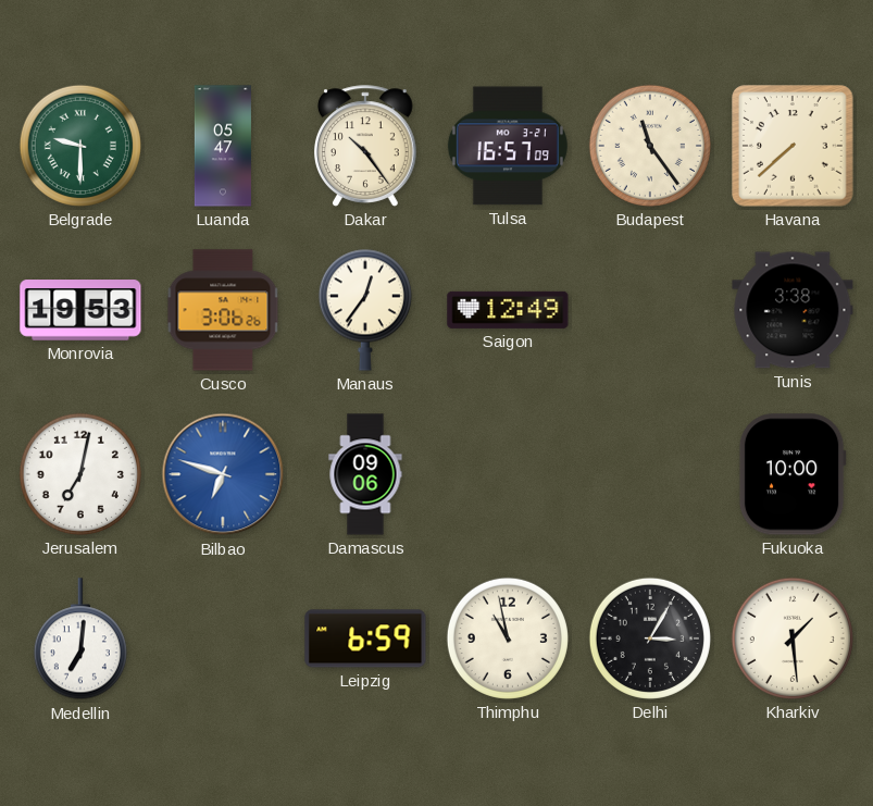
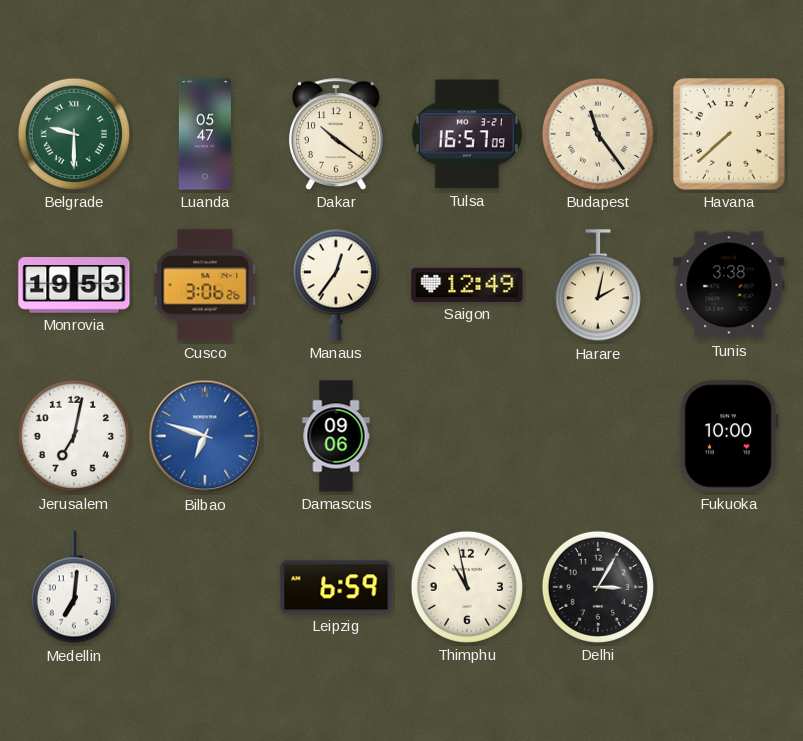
Dakar: 10:24 -> 10:21 (336, 134)
Harare: none -> 2:02 (598, 286)
Kharkiv: 1:29 -> none (793, 638)
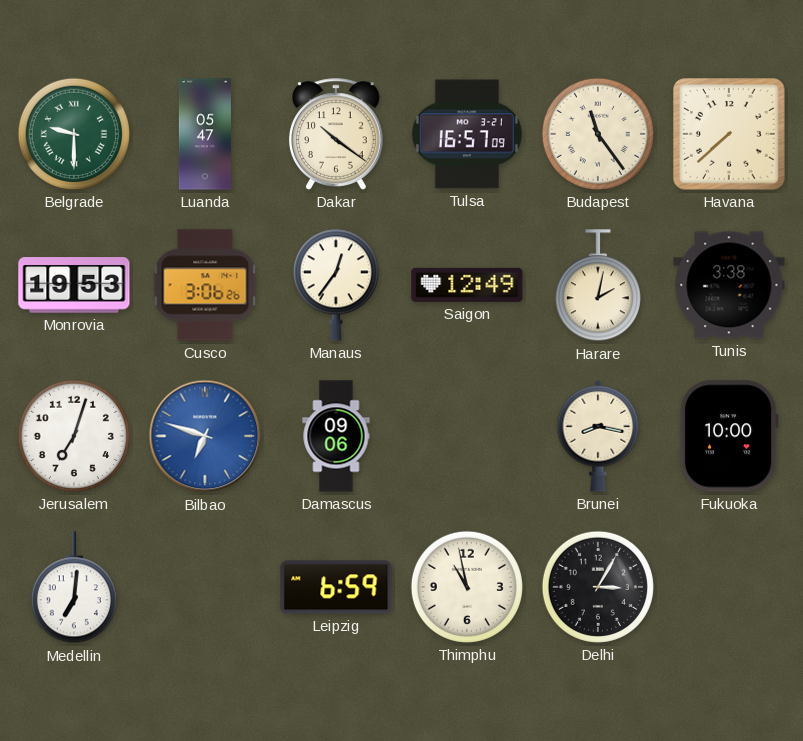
Jerusalem: 7:02 -> 7:03 (74, 436)
Brunei: none -> 8:17 (598, 436)
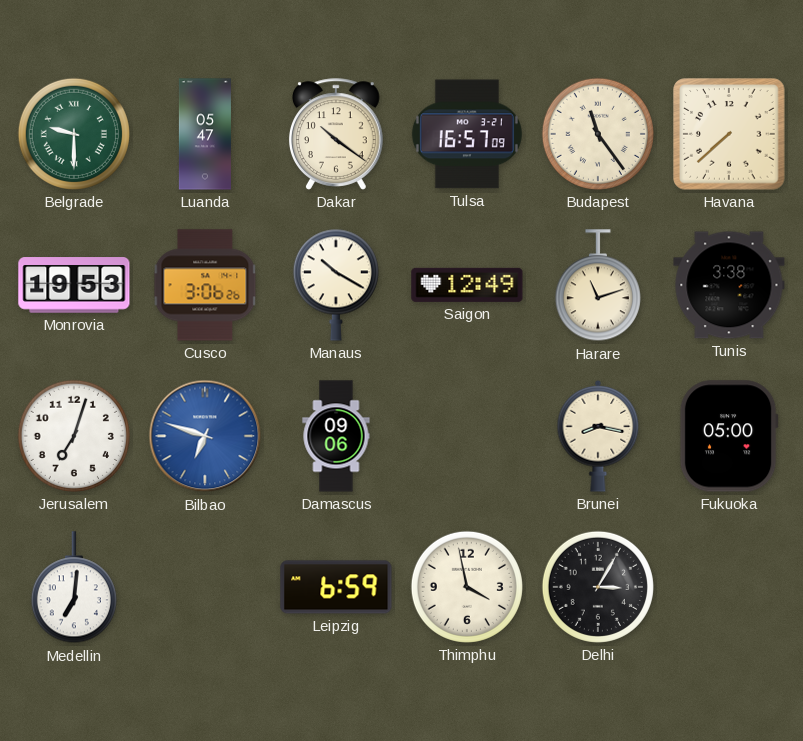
Manaus: 12:36 -> 10:20 (336, 285)
Harare: 2:02 -> 11:12 (598, 286)
Fukuoka: 10:00 -> 05:00 (729, 436)
Thimphu: 10:58 -> 3:58 (467, 587)
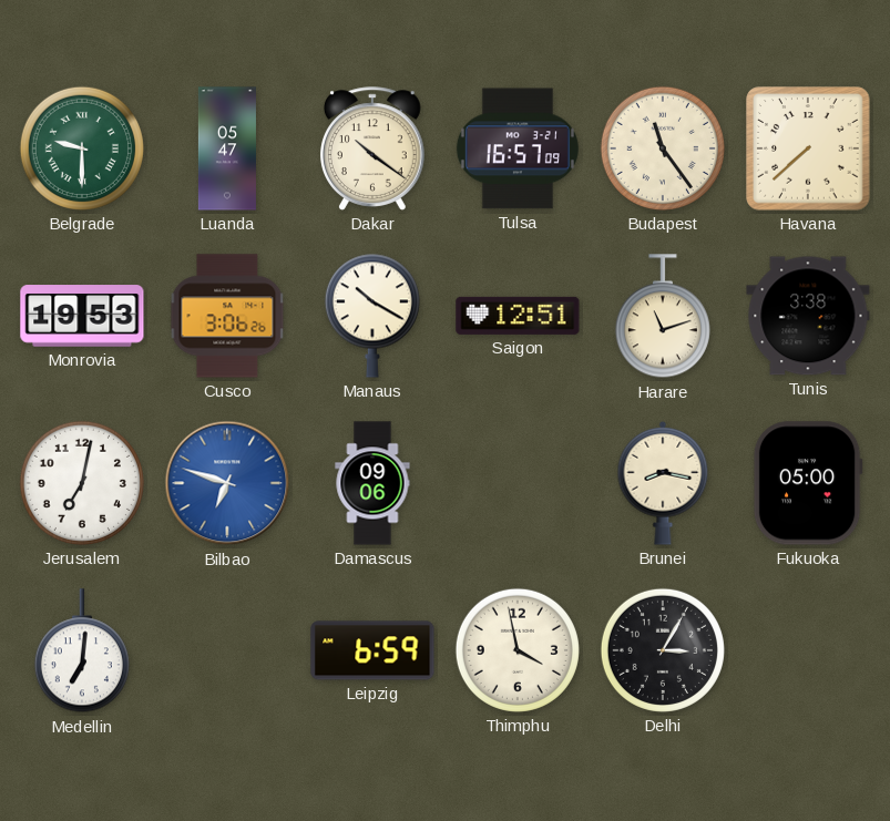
Saigon: 12:49 -> 12:51 (518, 316)
Jerusalem: 7:03 -> 7:02 (82, 483)
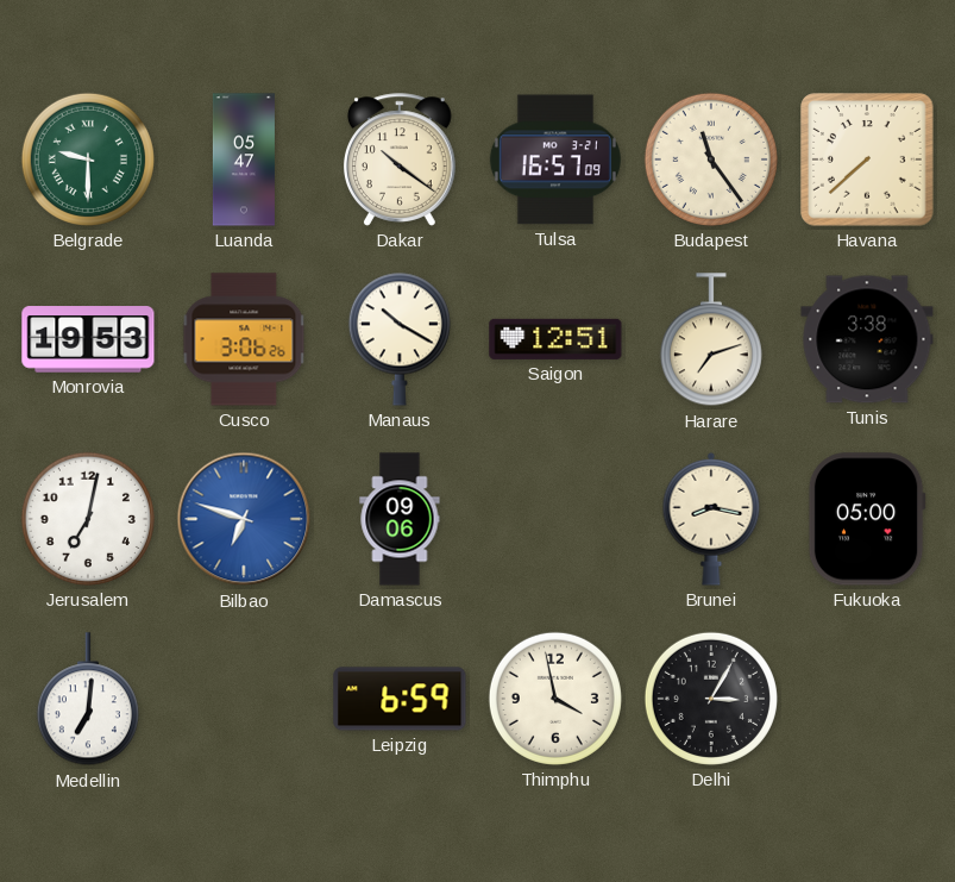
Harare: 11:12 -> 7:12 (711, 340)
